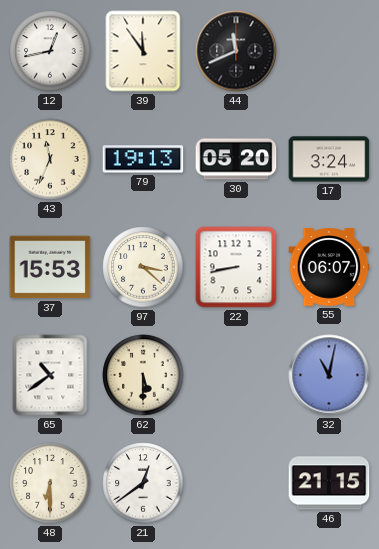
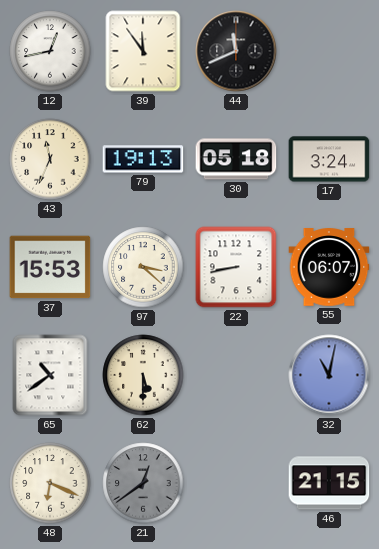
30: 05:20 -> 05:18 (236, 159)
48: 6:30 -> 6:19 (50, 483)
21 dial: white -> grey (143, 483)
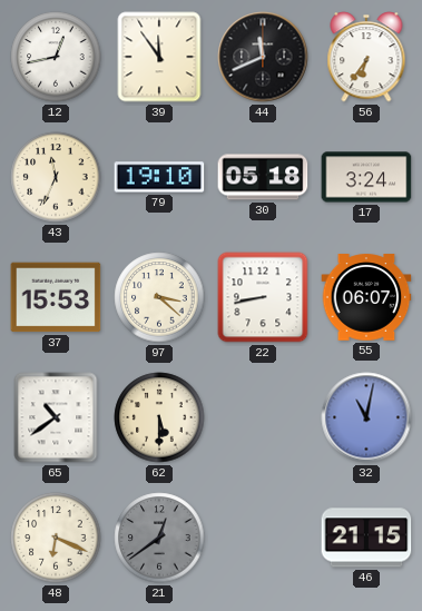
56: none -> 6:36 (366, 57)
79: 19:13 -> 19:10 (159, 177)
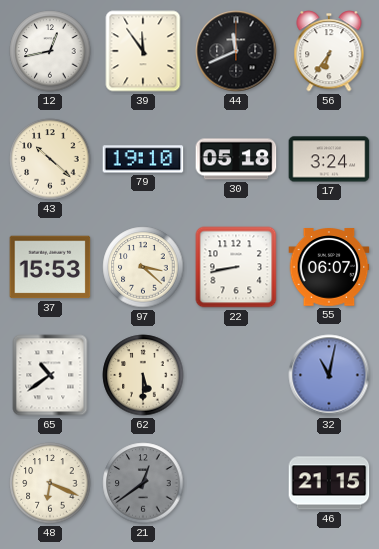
43: 11:34 -> 10:22 (50, 159)
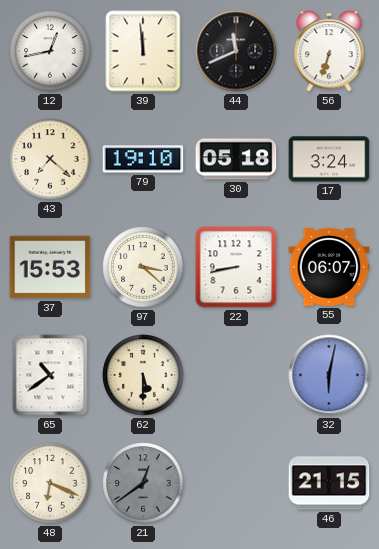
39: 11:54 -> 11:59 (143, 51)
56: 6:36 -> 6:33 (329, 51)
43: 10:22 -> 7:22 (50, 159)
32: 11:02 -> 6:02 (329, 375)
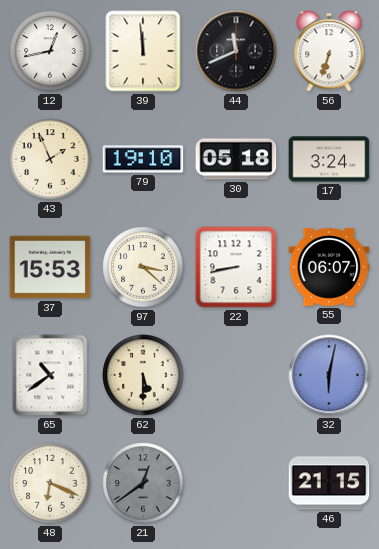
43: 7:22 -> 1:56 (50, 159)
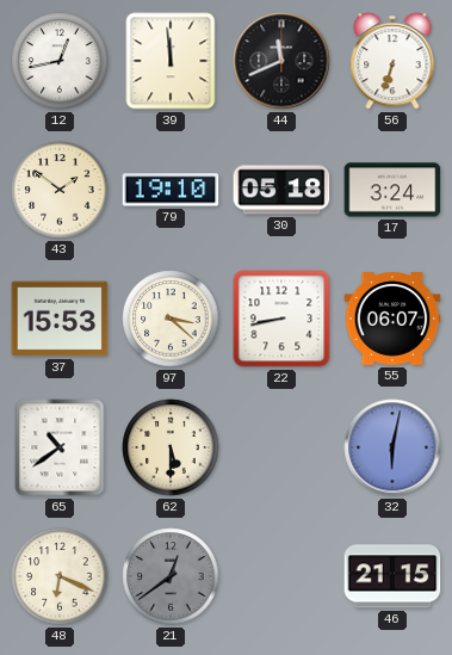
43: 1:56 -> 1:51 (60, 190)
